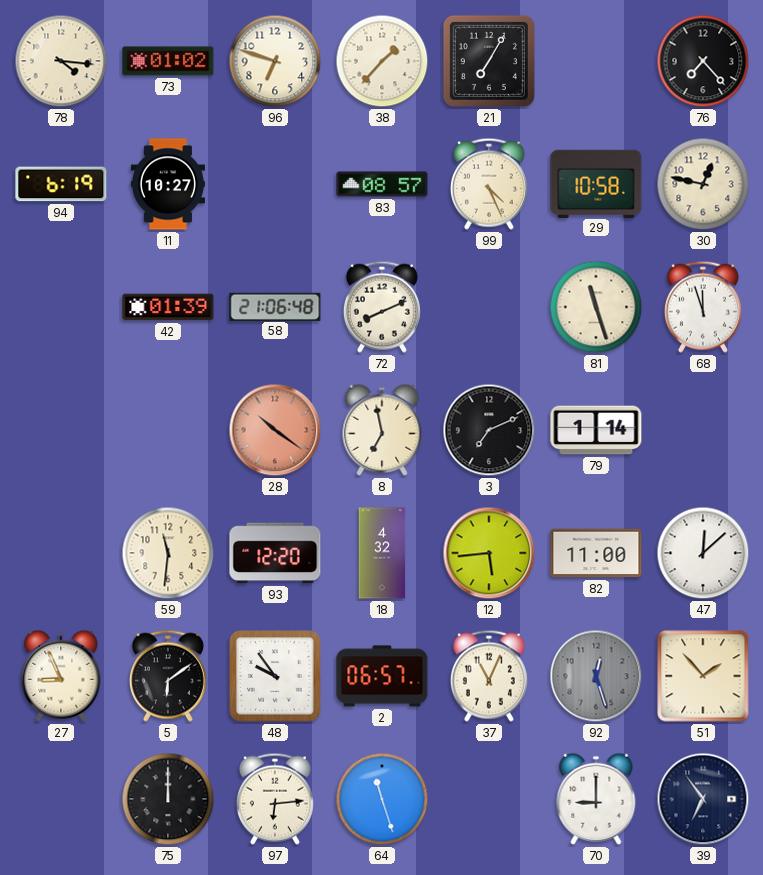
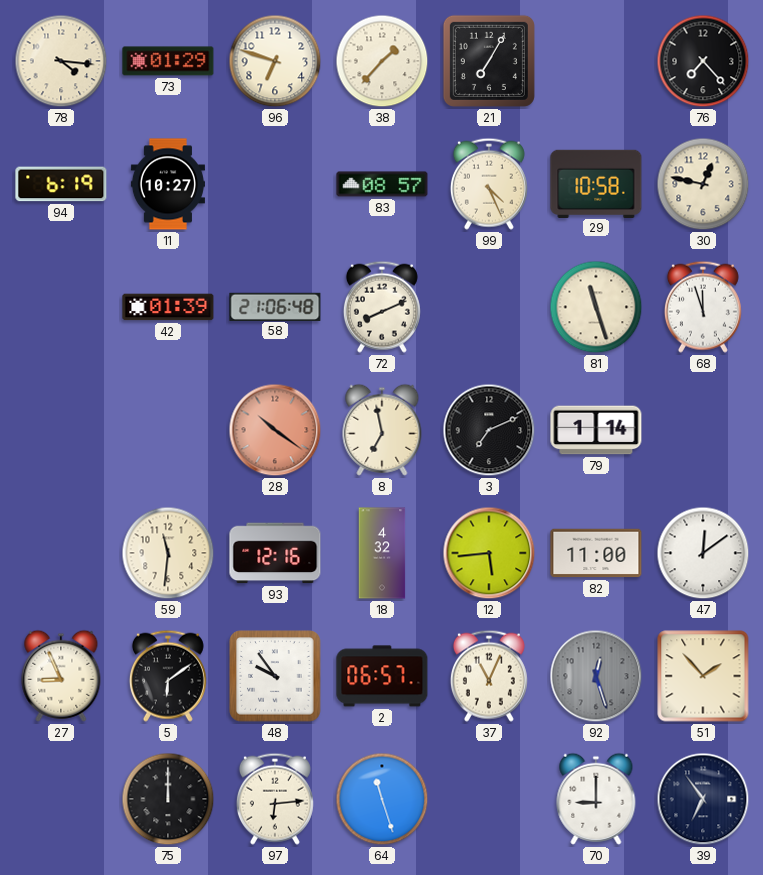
73: 01:02 -> 01:29 (168, 61)
93: 12:20 -> 12:16 (275, 553)
47: 12:08 -> 12:09 (703, 553)
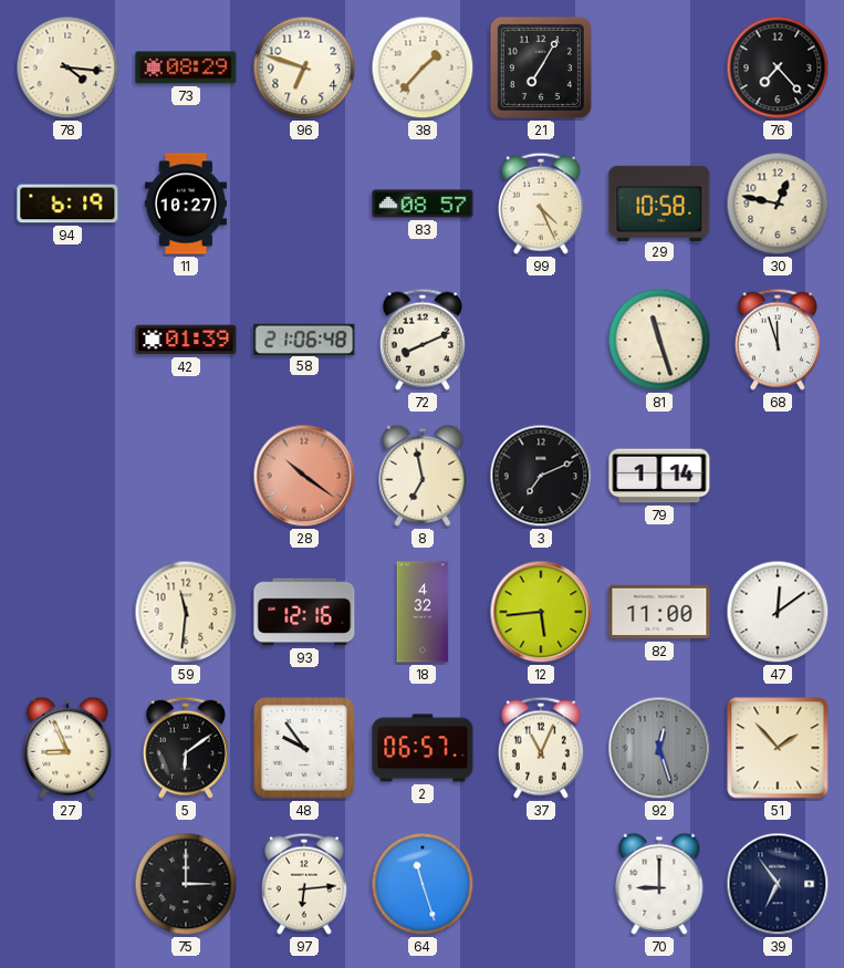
73: 01:29 -> 08:29 (186, 67)
75: 12:00 -> 3:00 (186, 884)
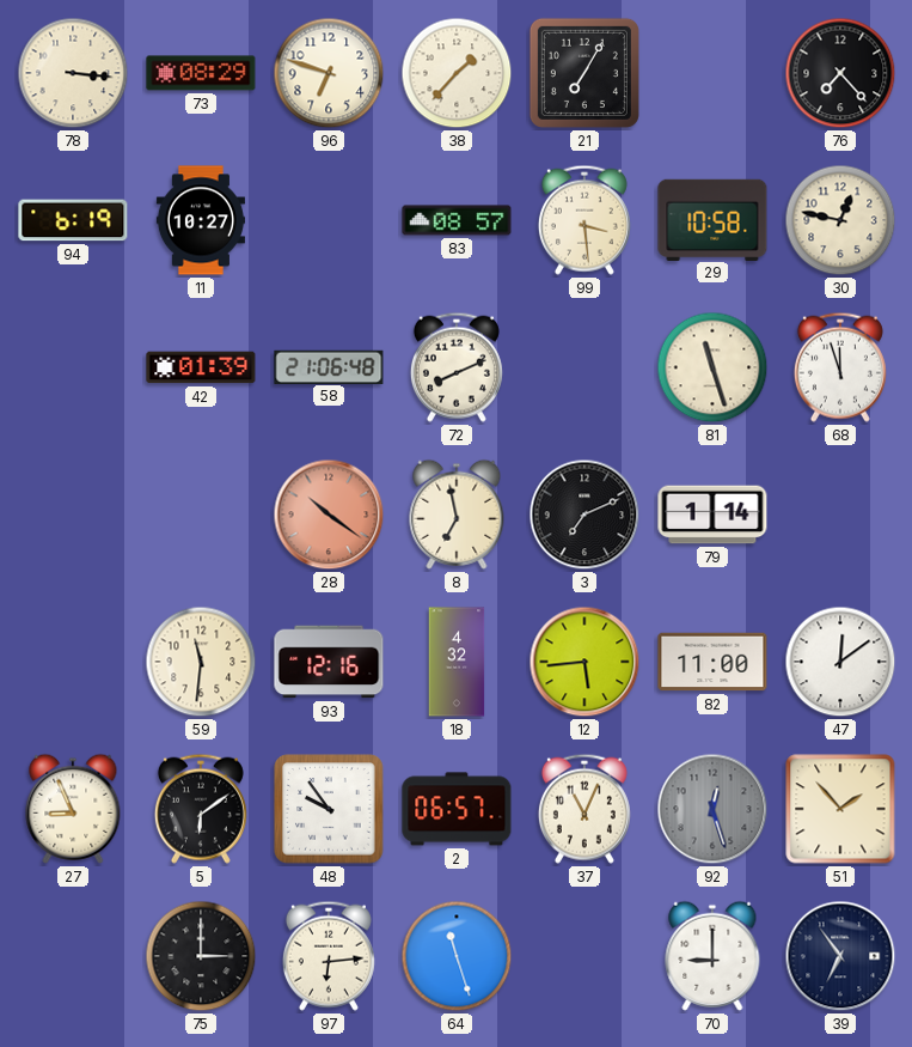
78: 4:16 -> 3:16 (73, 73)
99: 4:26 -> 3:29 (584, 220)
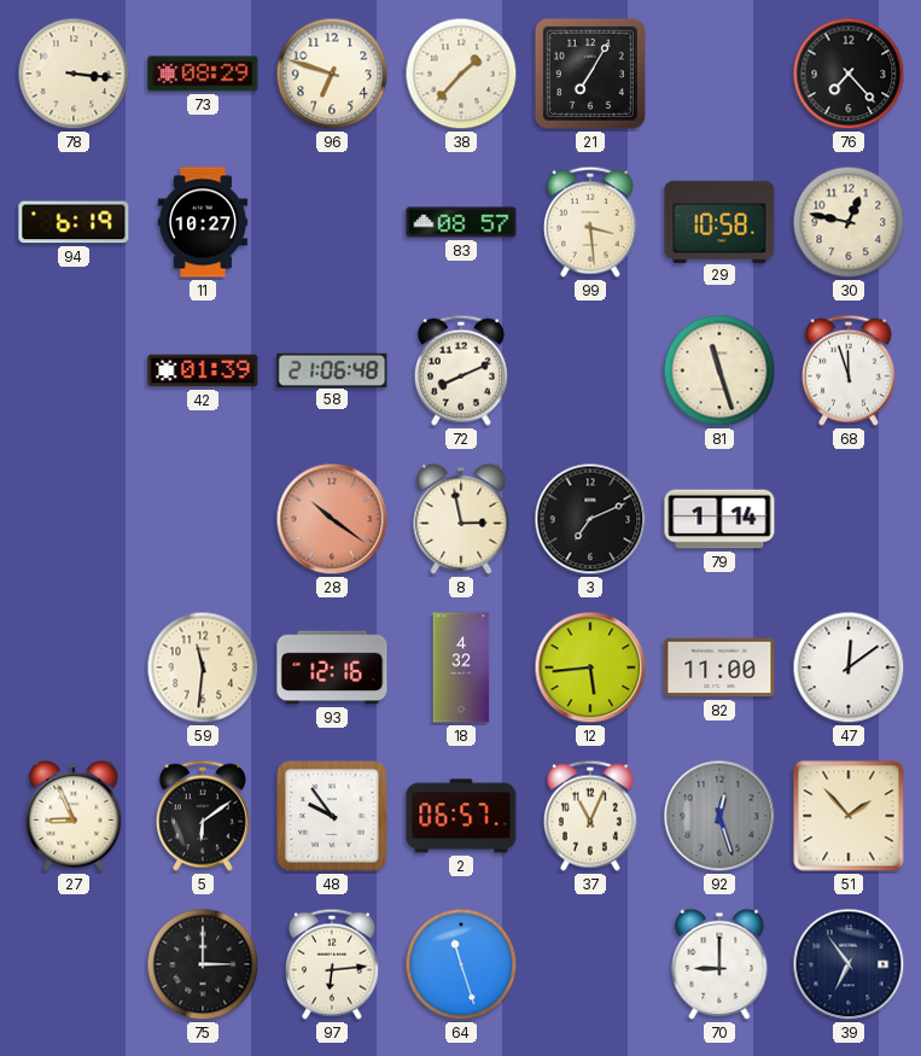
8: 6:58 -> 2:58 (461, 519)
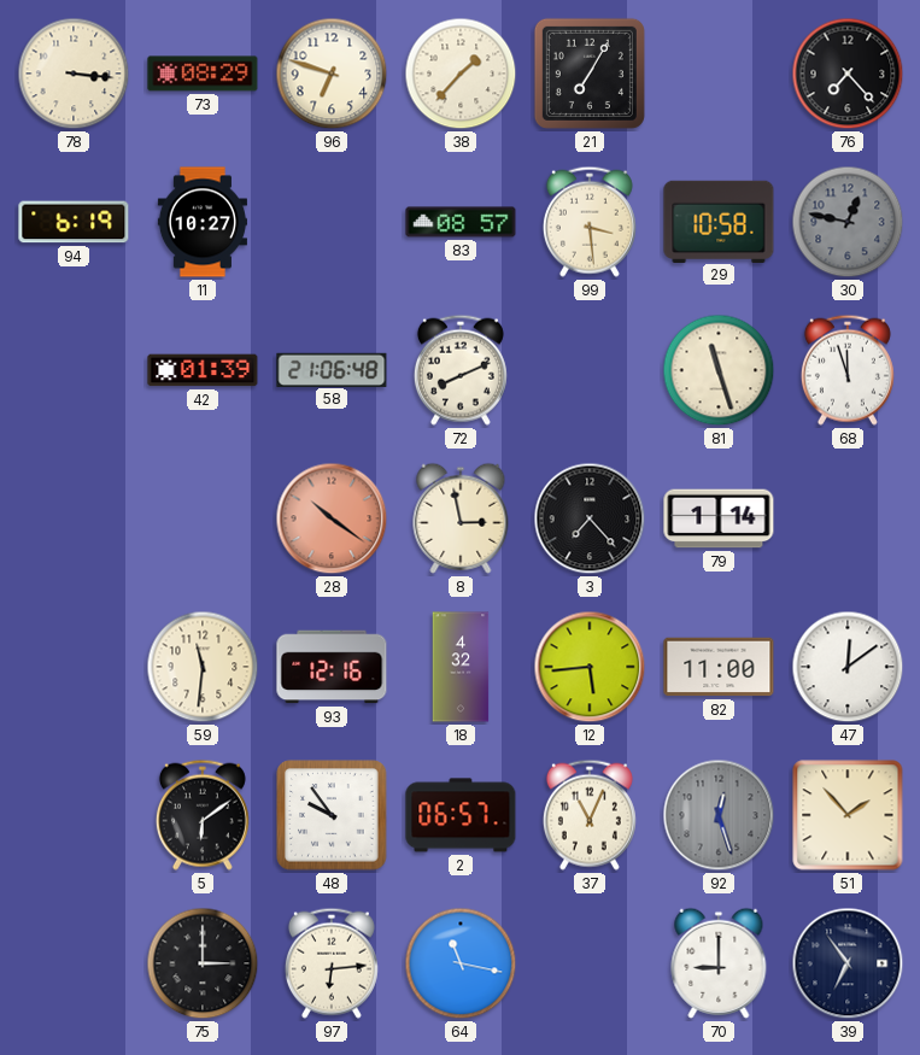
30 dial: cream -> grey (848, 222)
3: 7:11 -> 7:23 (590, 518)
27: 8:56 -> none (74, 816)
64: 11:27 -> 11:17 (461, 963)
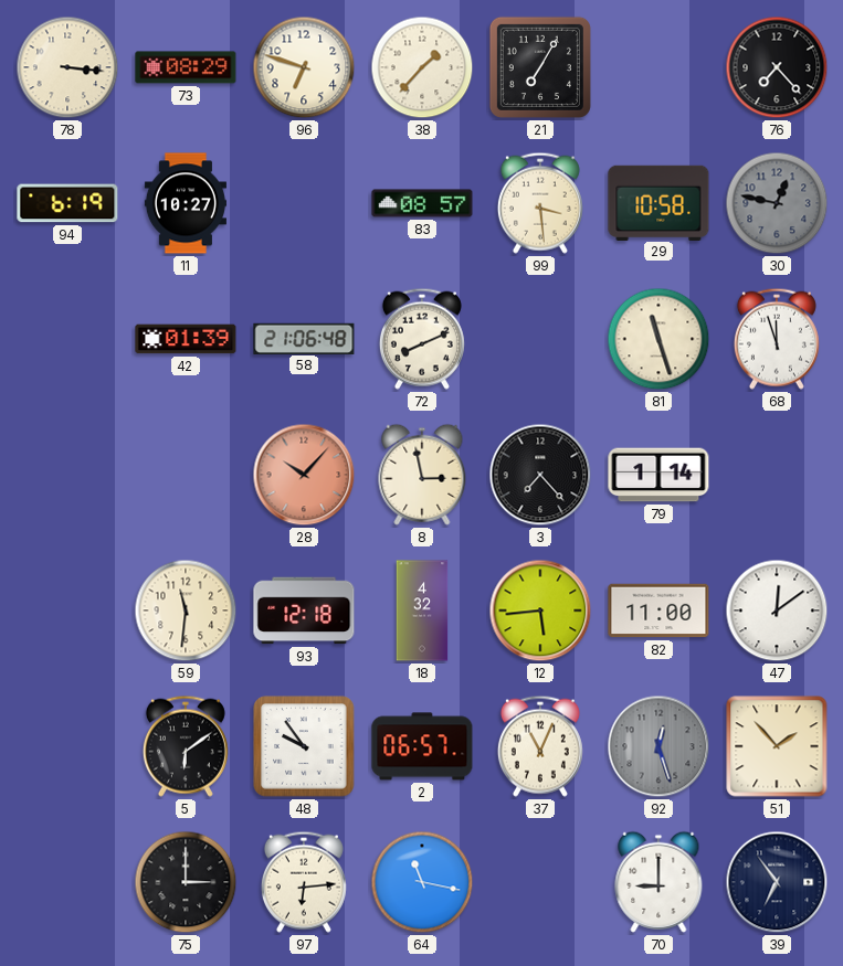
28: 10:21 -> 10:07 (304, 475)
93: 12:16 -> 12:18 (304, 611)
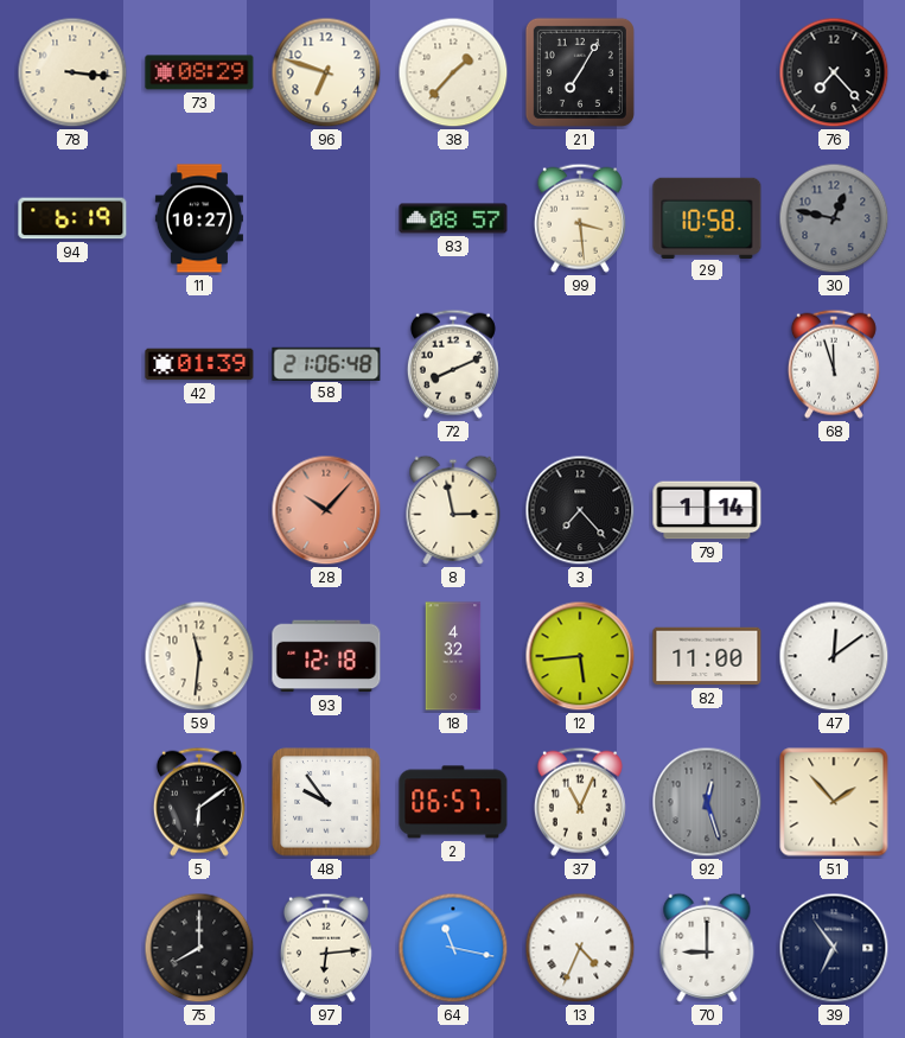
81: 11:27 -> none (658, 339)
75: 3:00 -> 8:00 (199, 948)
13: none -> 4:34 (580, 948)
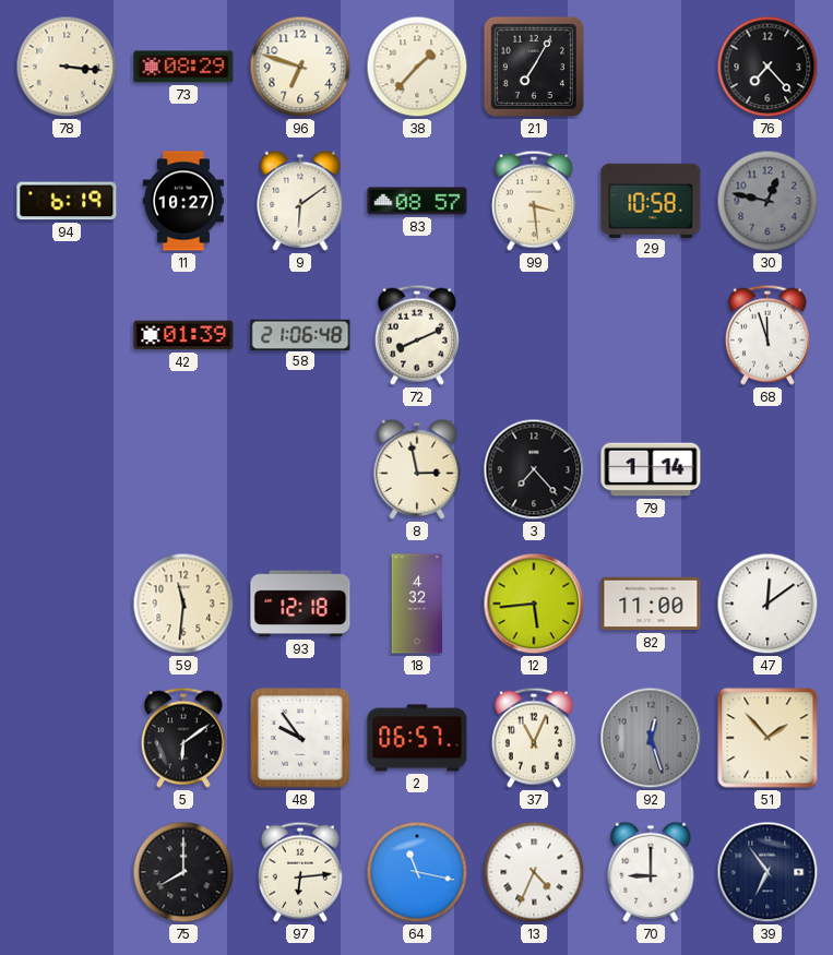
9: none -> 6:09 (300, 201)
28: 10:07 -> none (326, 510)
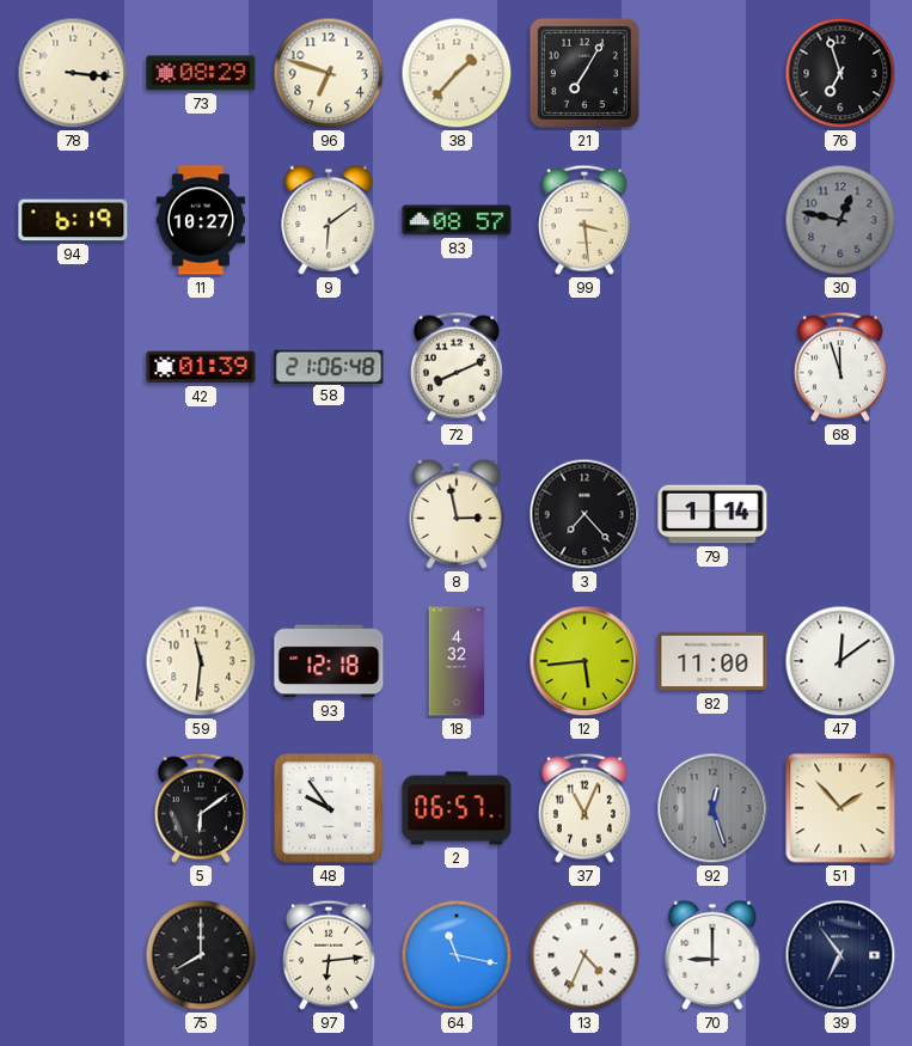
76: 7:23 -> 6:57 (840, 73)
29: 10:58 -> none (651, 200)
